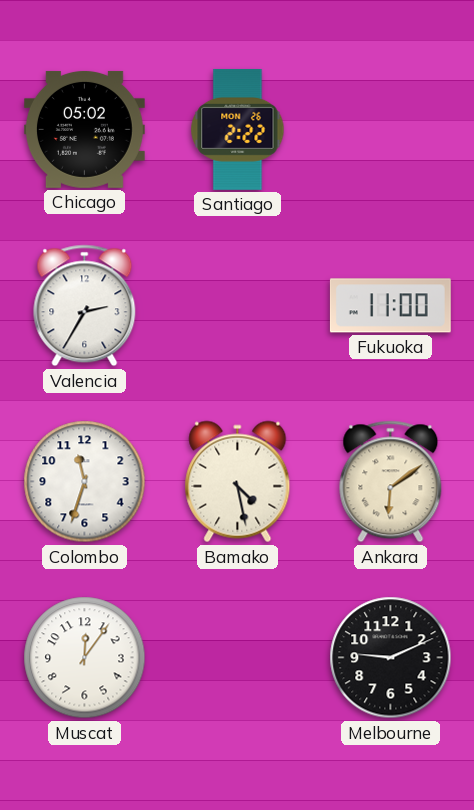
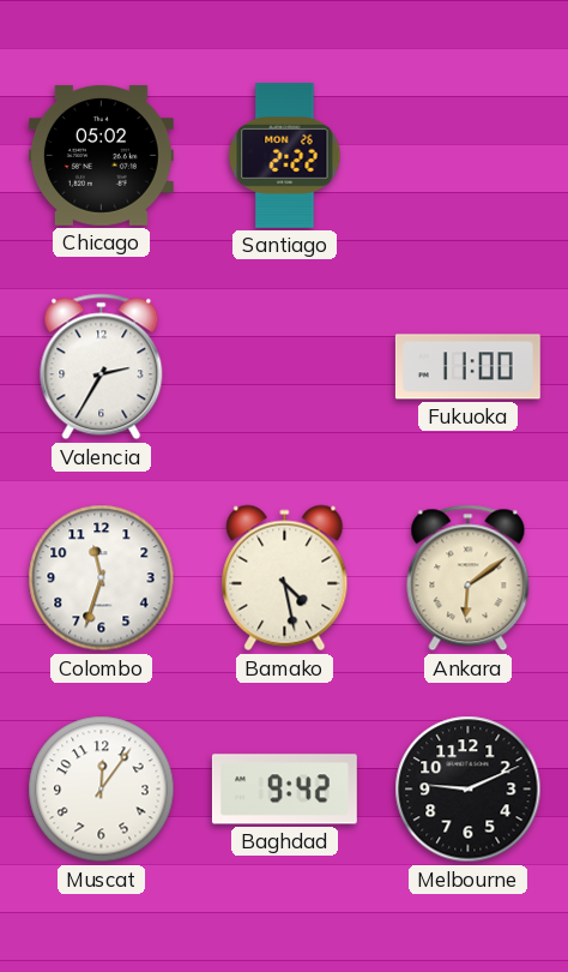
Baghdad: none -> 9:42 (284, 790)
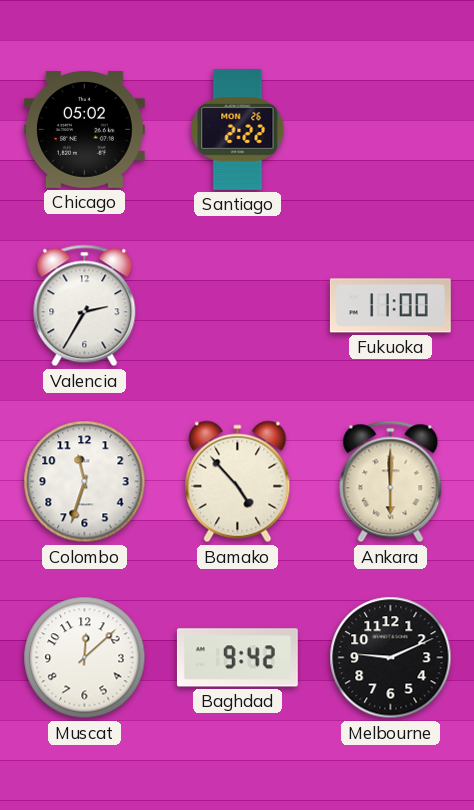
Bamako: 4:28 -> 4:53 (238, 482)
Ankara: 6:09 -> 6:00 (391, 482)
Muscat: 12:06 -> 12:08 (85, 658)
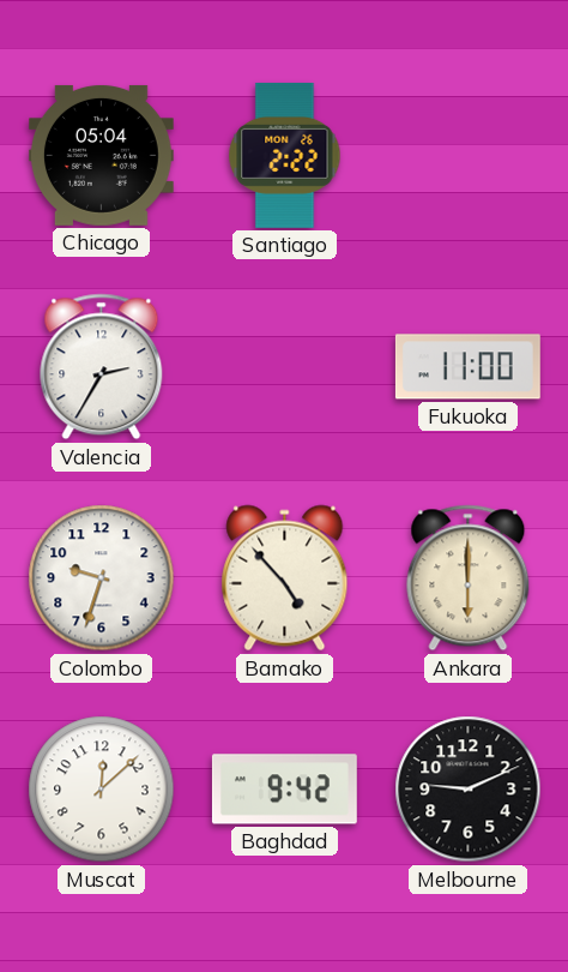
Chicago: 05:02 -> 05:04 (101, 155)
Colombo: 11:33 -> 9:33 (102, 578)
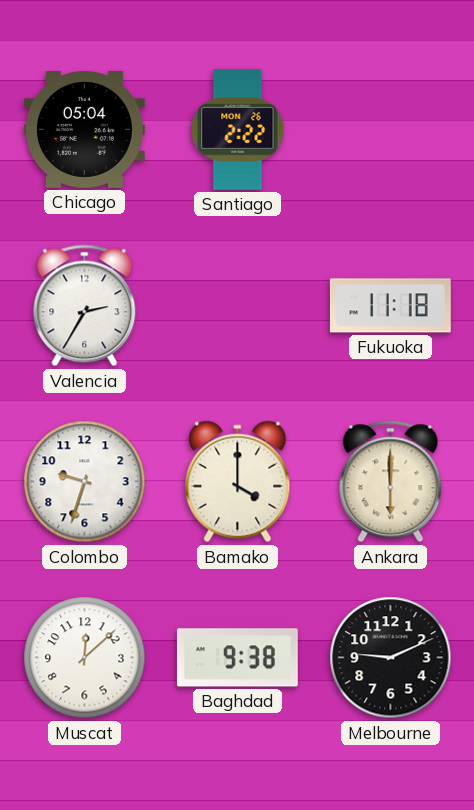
Fukuoka: 11:00 -> 11:18 (390, 306)
Bamako: 4:53 -> 4:00 (238, 482)
Baghdad: 9:42 -> 9:38 (237, 658)
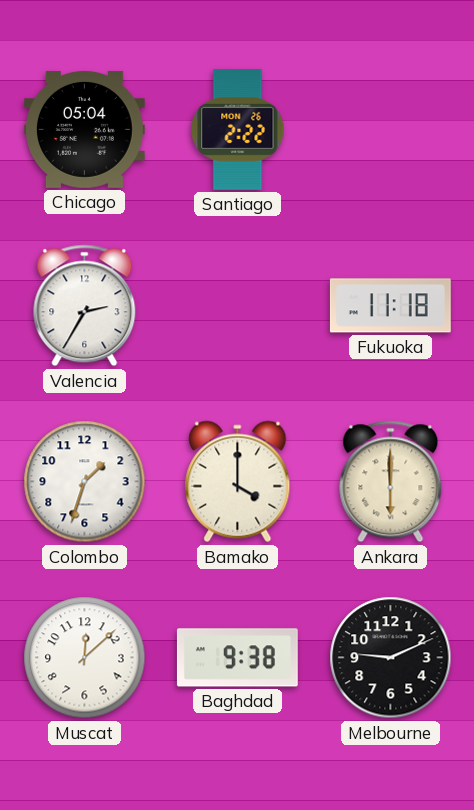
Colombo: 9:33 -> 1:33 (85, 482)
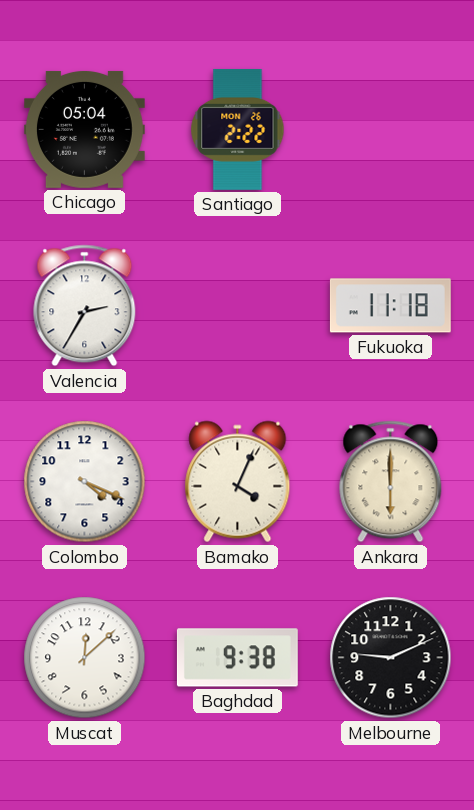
Colombo: 1:33 -> 4:19 (85, 482)
Bamako: 4:00 -> 4:04 (238, 482)
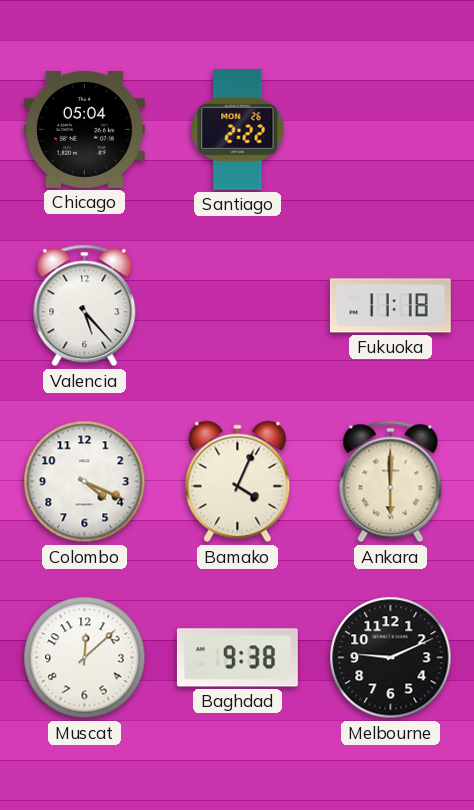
Valencia: 2:35 -> 5:23 (85, 306)
